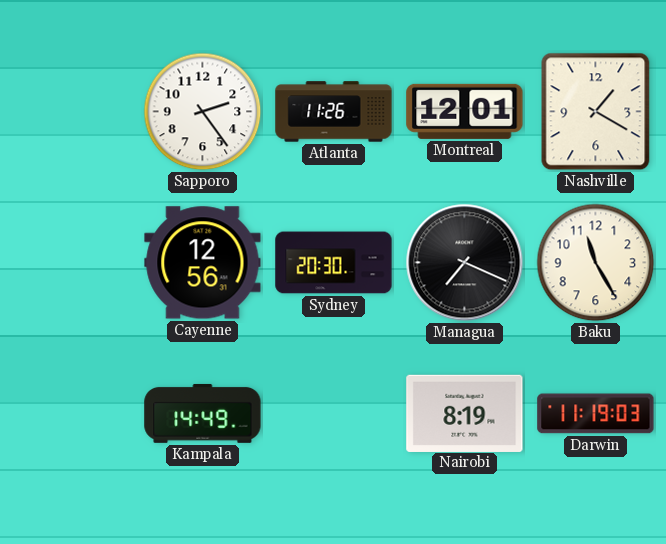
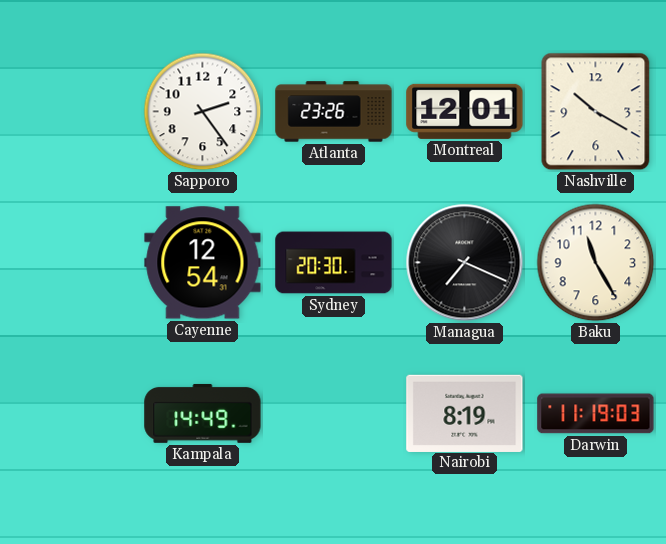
Atlanta: 11:26 -> 23:26 (334, 112)
Nashville: 1:20 -> 10:20 (596, 112)
Cayenne: 12:56 -> 12:54 (203, 263)
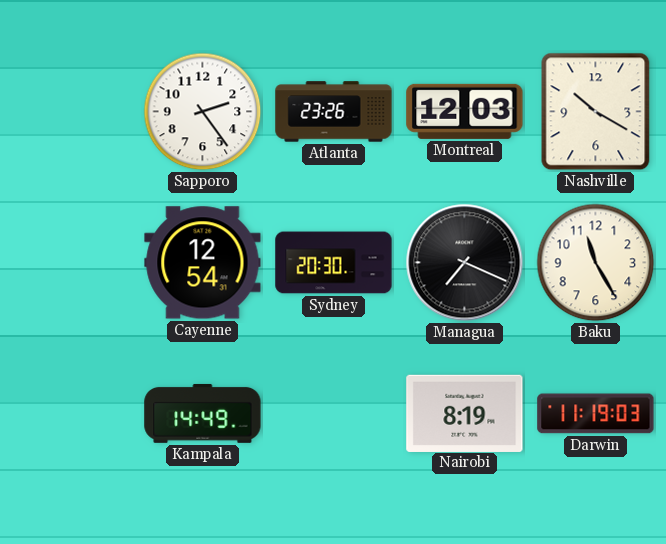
Montreal: 12:01 -> 12:03 (465, 111)
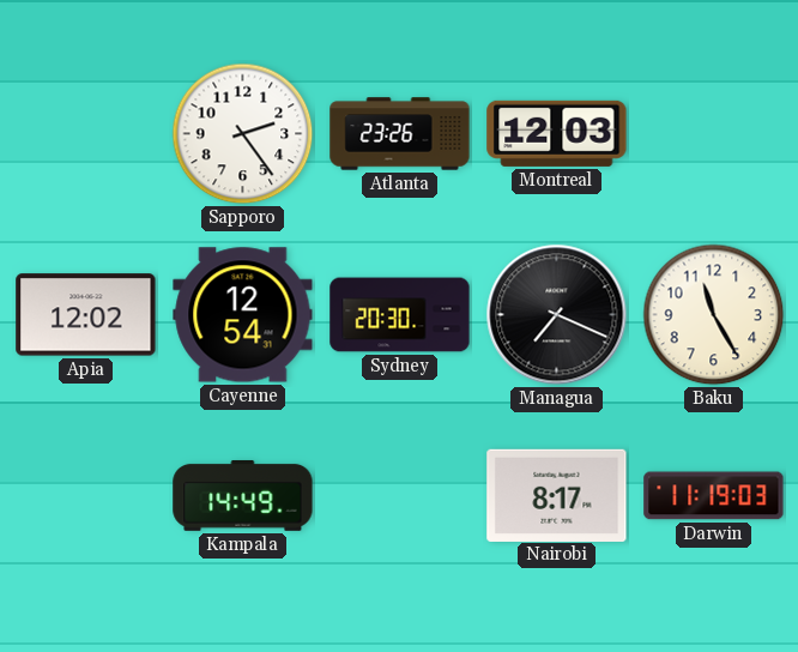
Nashville: 10:20 -> none (596, 112)
Apia: none -> 12:02 (86, 315)
Nairobi: 8:19 -> 8:17 (557, 495)
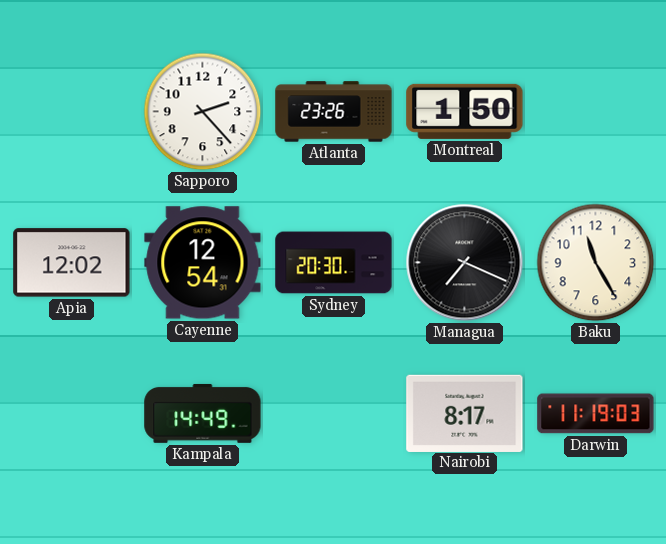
Sapporo: 2:24 -> 2:23 (203, 112)
Montreal: 12:03 -> 1:50 (465, 111)
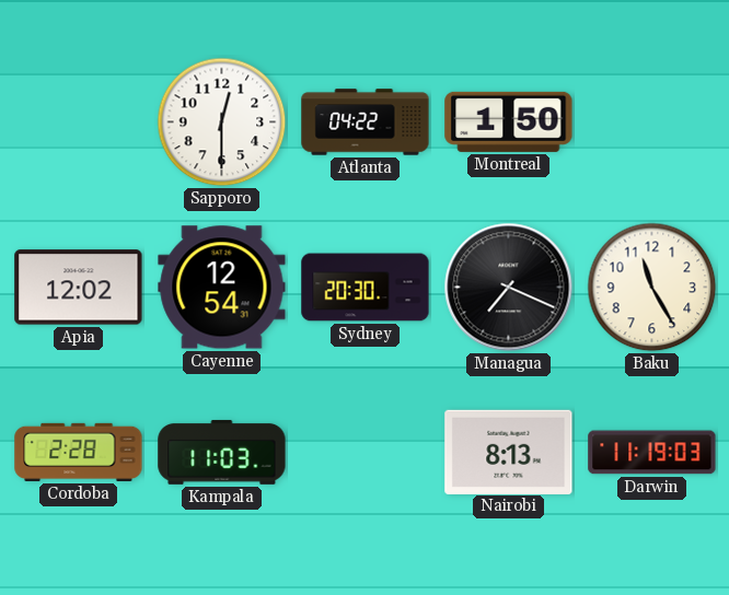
Sapporo: 2:23 -> 12:30 (222, 122)
Atlanta: 23:26 -> 04:22 (366, 122)
Cordoba: none -> 2:28 (79, 452)
Kampala: 14:49 -> 11:03 (222, 452)
Nairobi: 8:17 -> 8:13 (509, 452)
